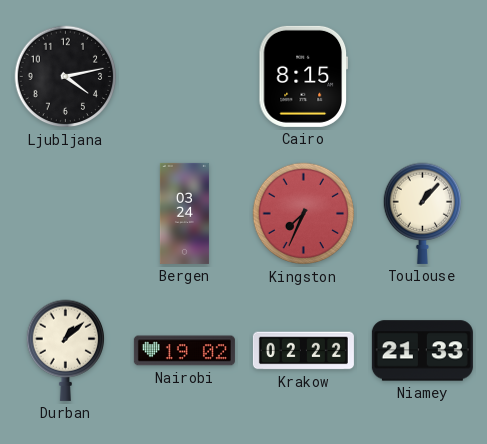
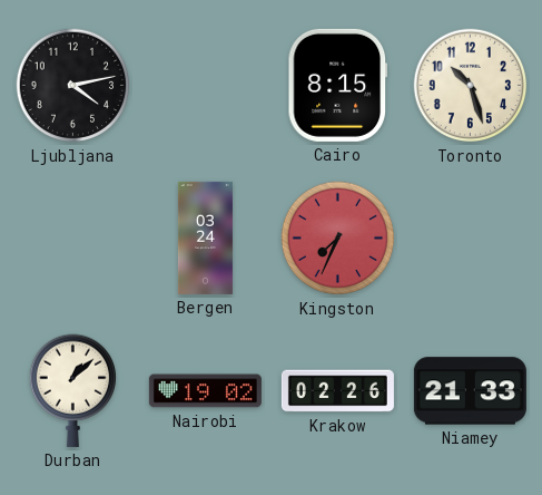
Toronto: none -> 10:27 (471, 86)
Toulouse: 1:07 -> none (422, 213)
Krakow: 02:22 -> 02:26 (337, 391)
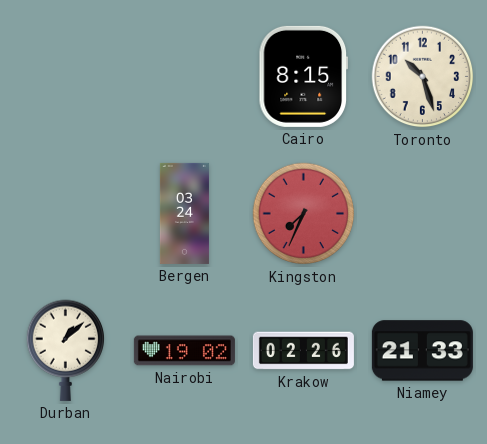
Ljubljana: 4:13 -> none (73, 86)
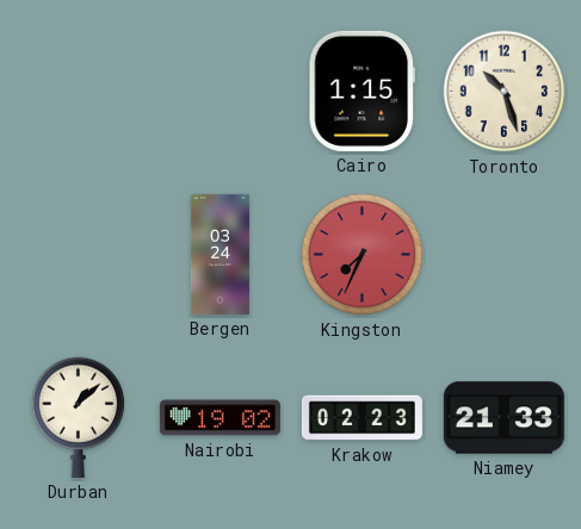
Cairo: 8:15 -> 1:15 (361, 91)
Krakow: 02:26 -> 02:23 (361, 418)
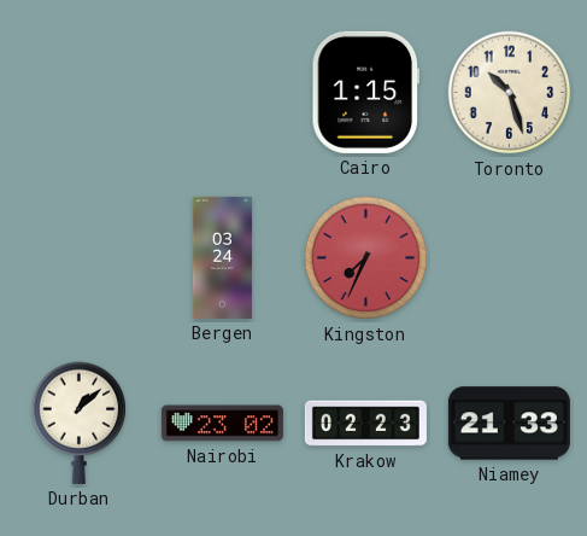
Nairobi: 19:02 -> 23:02 (222, 424)
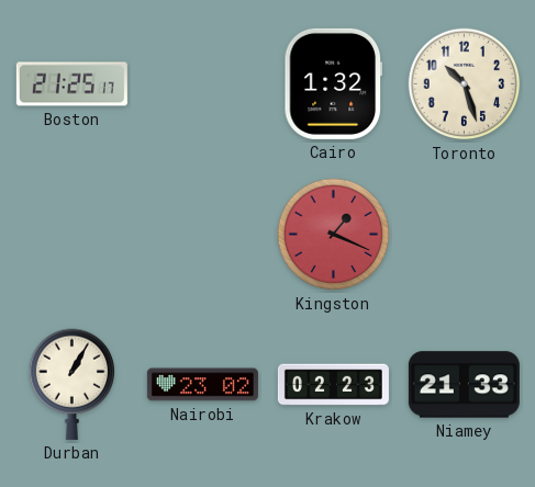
Boston: none -> 21:25 (71, 84)
Cairo: 1:15 -> 1:32 (333, 83)
Bergen: 03:24 -> none (222, 257)
Kingston: 7:34 -> 1:19 (334, 235)
Durban: 1:08 -> 1:05 (71, 384)
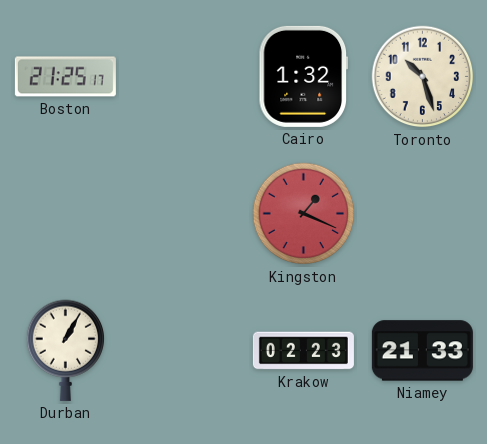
Nairobi: 23:02 -> none (202, 385)
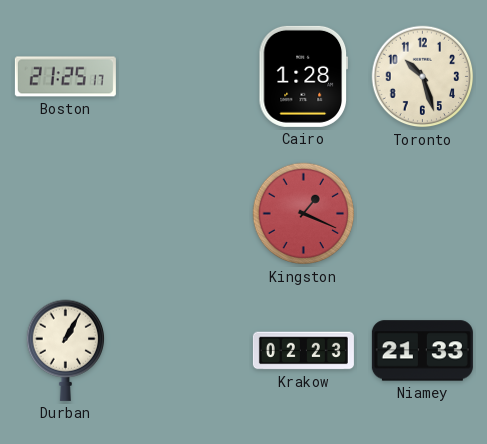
Cairo: 1:32 -> 1:28 (303, 76)
